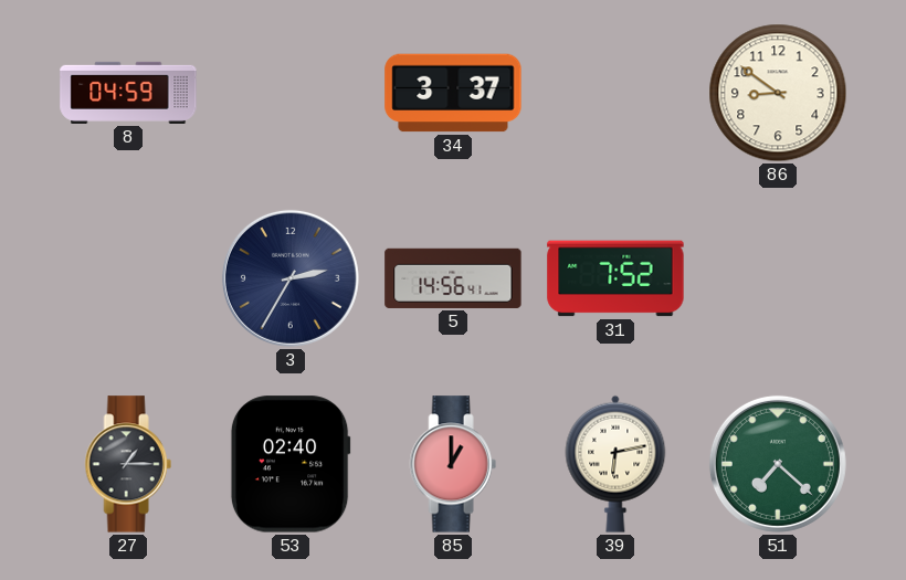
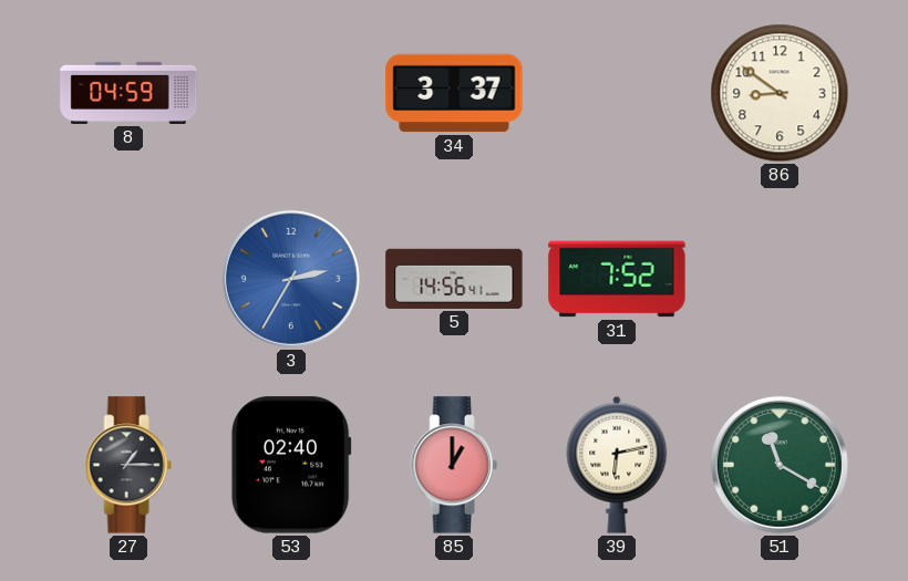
3 dial: navy -> blue (291, 279)
51: 7:22 -> 11:20 (780, 465)
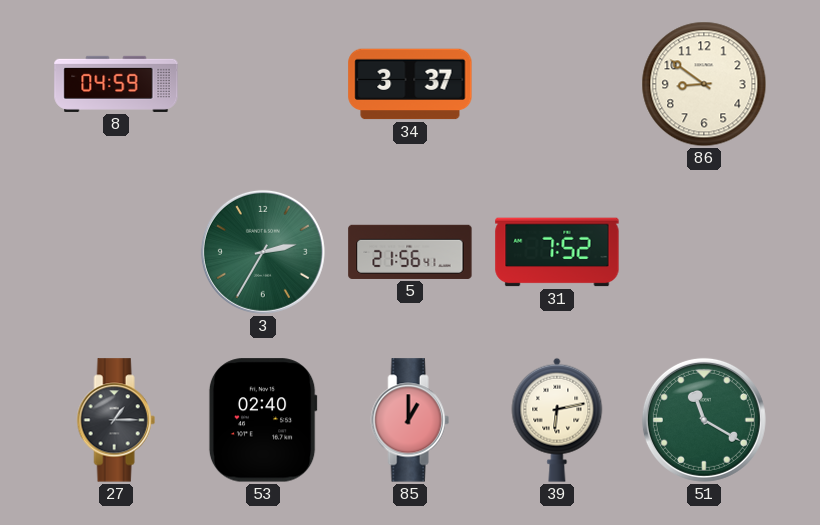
3 dial: blue -> green (263, 252)
5: 14:56 -> 21:56 (410, 252)
